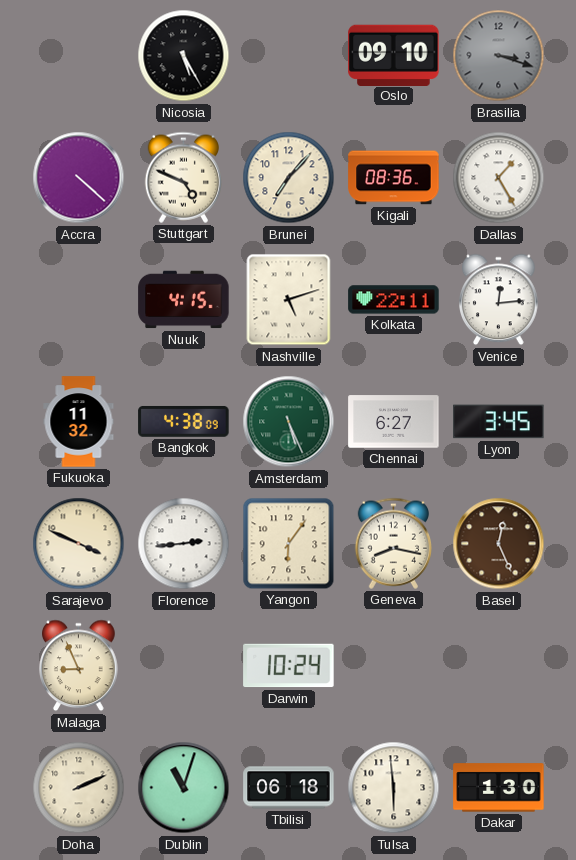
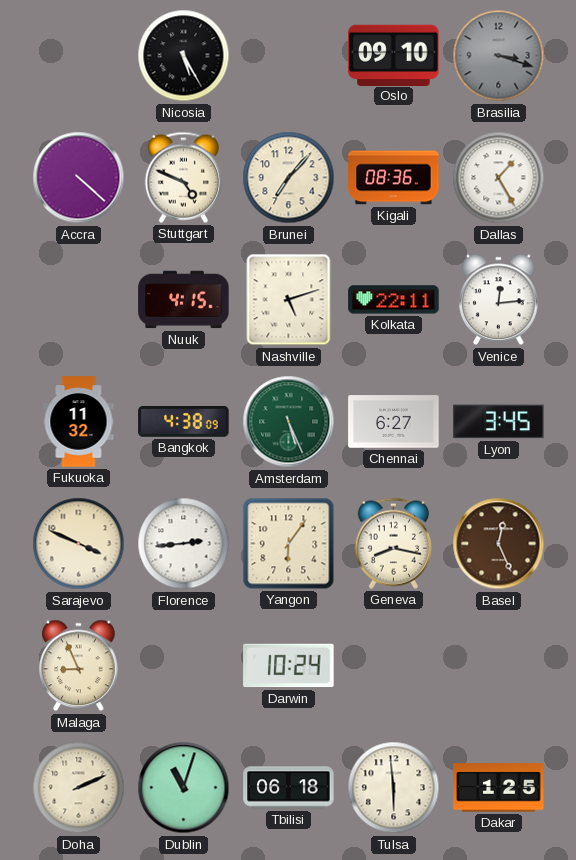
Dakar: 1:30 -> 1:25 (499, 788)
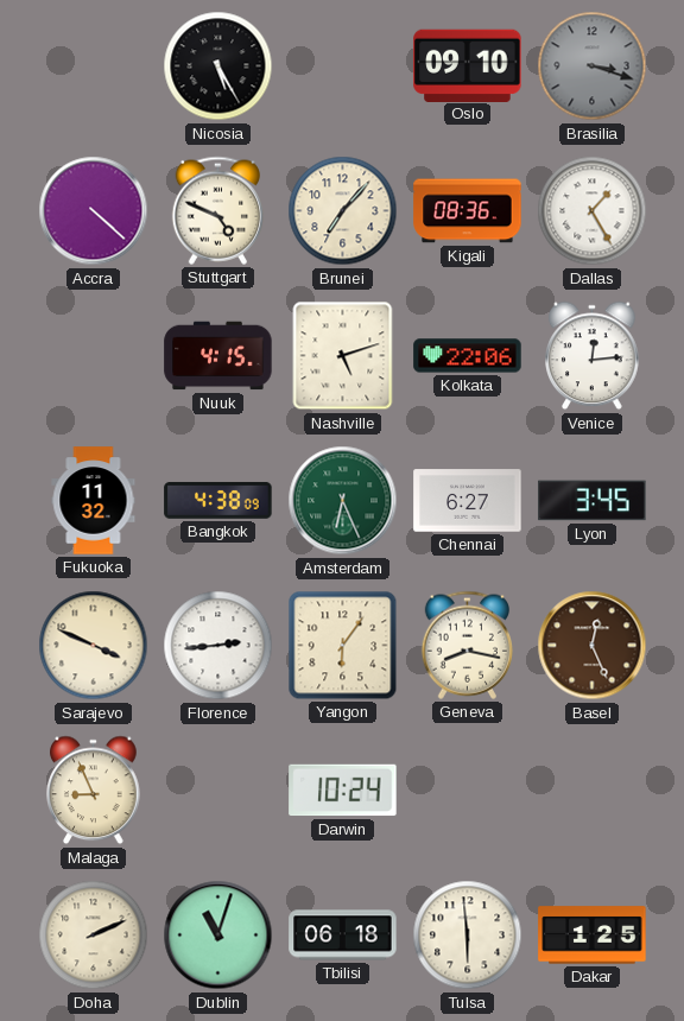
Kolkata: 22:11 -> 22:06 (468, 356)
Amsterdam: 5:26 -> 6:26 (343, 501)
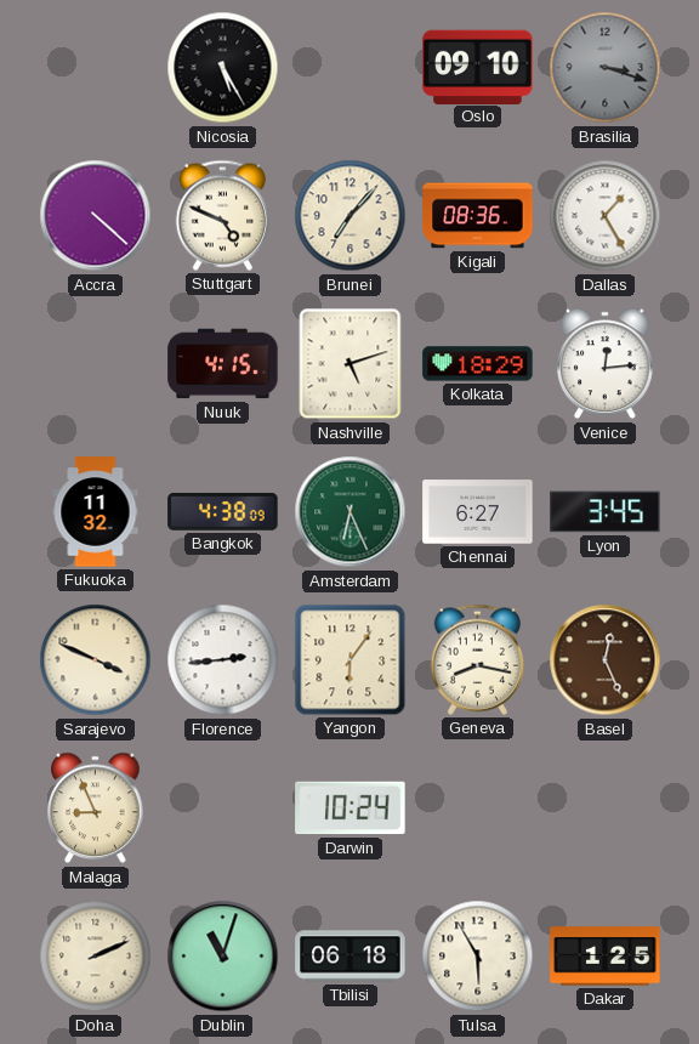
Kolkata: 22:06 -> 18:29 (478, 364)
Tulsa: 5:59 -> 5:55 (478, 957)
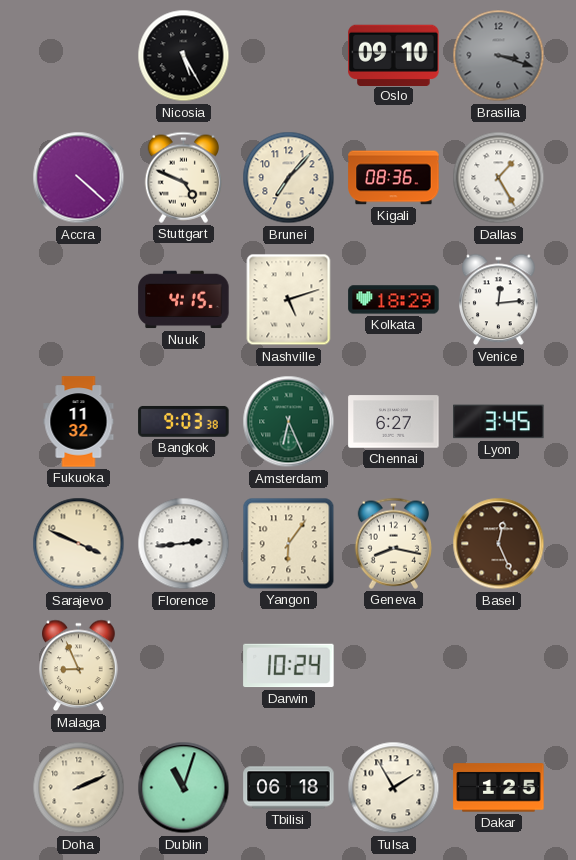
Bangkok: 4:38 -> 9:03 (184, 422)
Tulsa: 5:55 -> 1:55 (394, 788)
